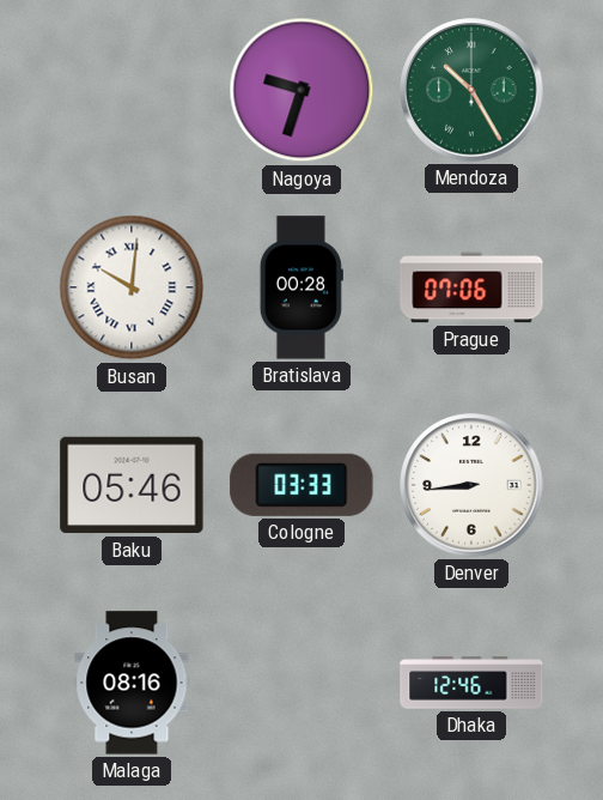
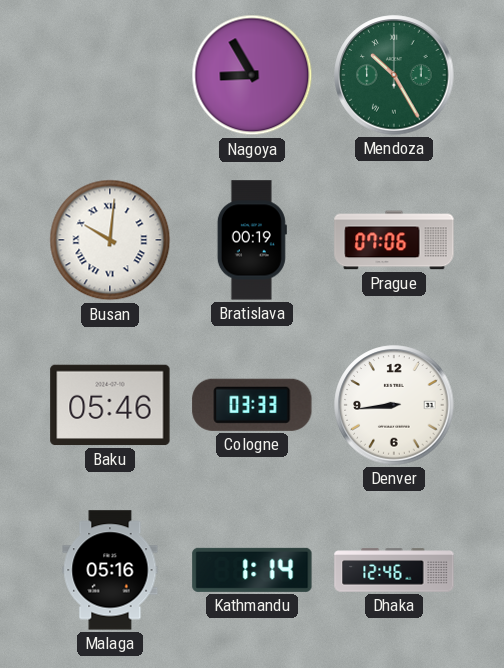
Nagoya: 9:33 -> 8:55 (252, 75)
Bratislava: 00:28 -> 00:19 (252, 240)
Malaga: 08:16 -> 05:16 (110, 570)
Kathmandu: none -> 1:14 (252, 570)
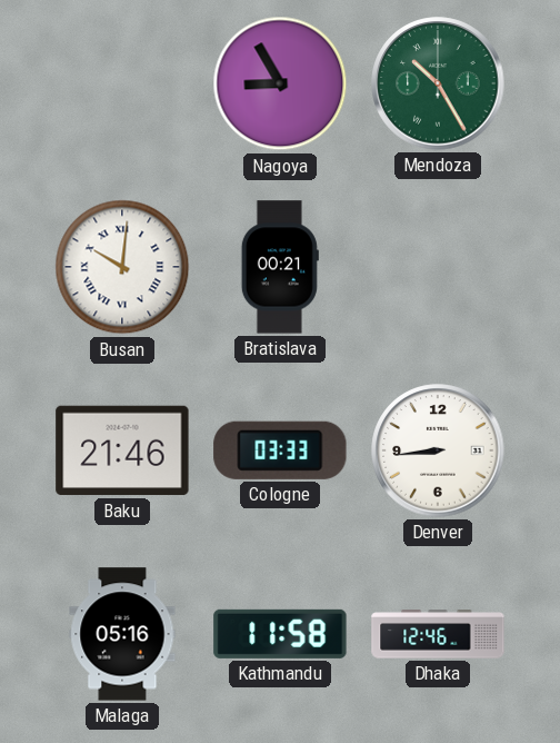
Bratislava: 00:19 -> 00:21 (280, 267)
Prague: 07:06 -> none (394, 240)
Baku: 05:46 -> 21:46 (122, 450)
Kathmandu: 1:14 -> 11:58 (280, 634)
